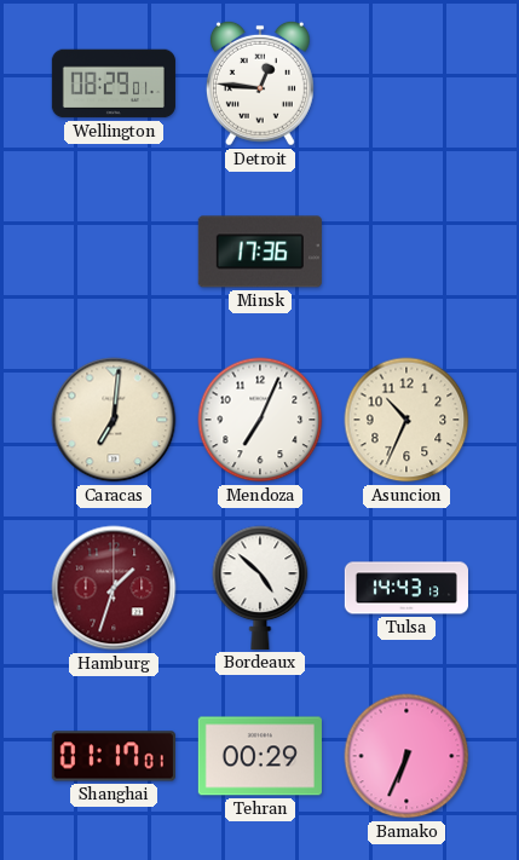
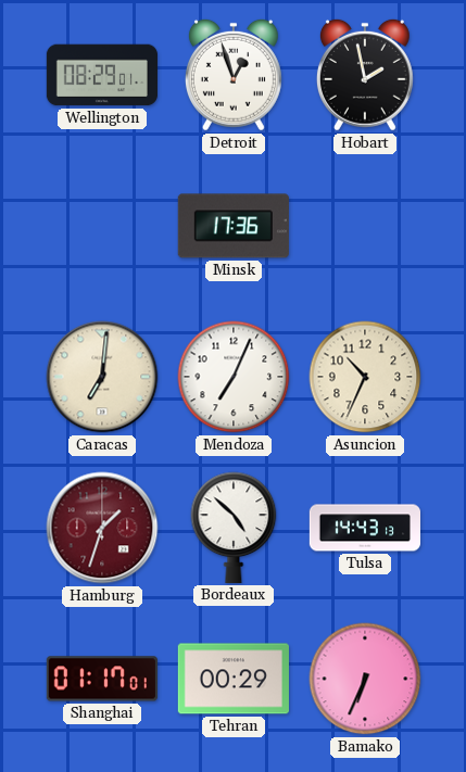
Detroit: 12:46 -> 12:57 (234, 75)
Hobart: none -> 1:58 (365, 75)
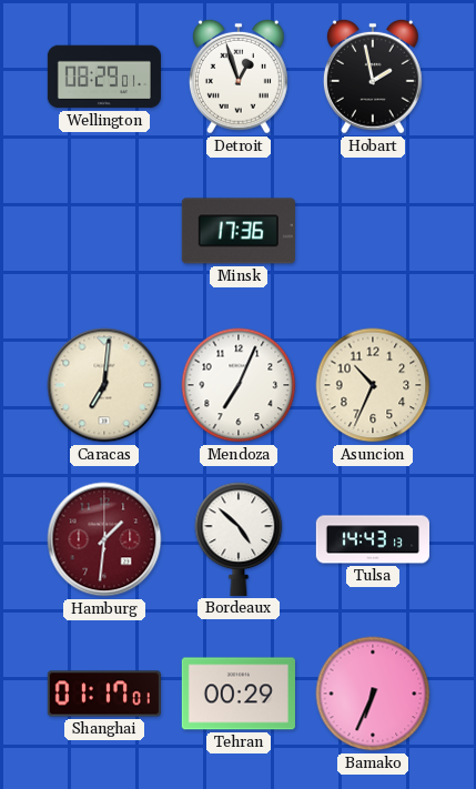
Hamburg: 1:33 -> 1:31 (104, 539)
